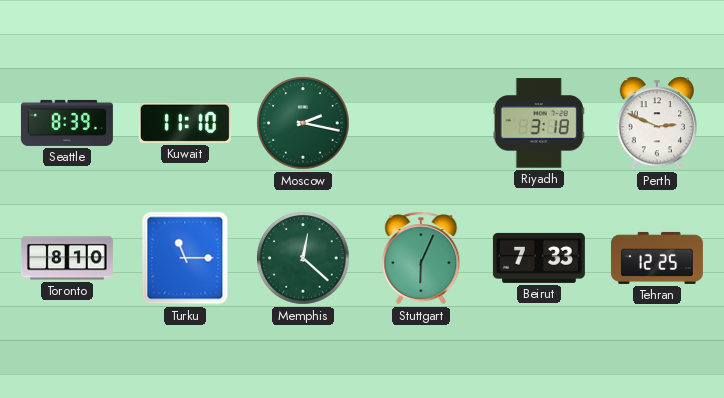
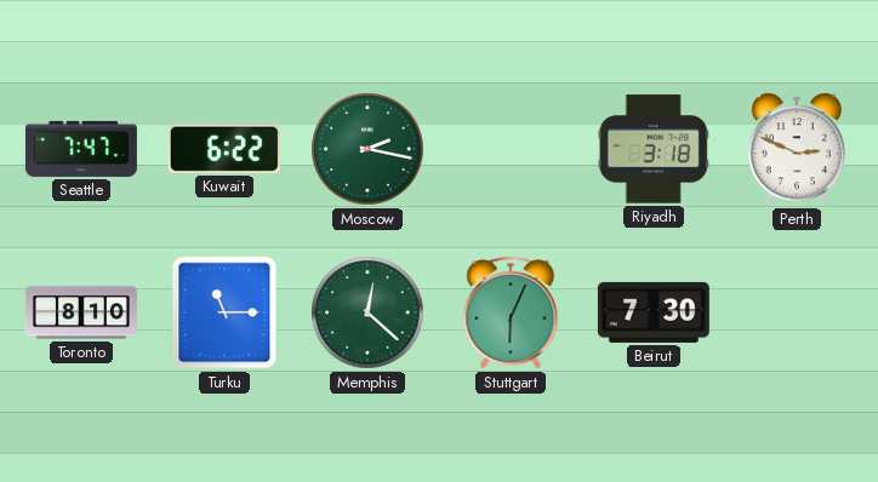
Seattle: 8:39 -> 7:47 (81, 149)
Kuwait: 11:10 -> 6:22 (224, 149)
Beirut: 7:33 -> 7:30 (654, 312)
Tehran: 12:25 -> none (657, 258)
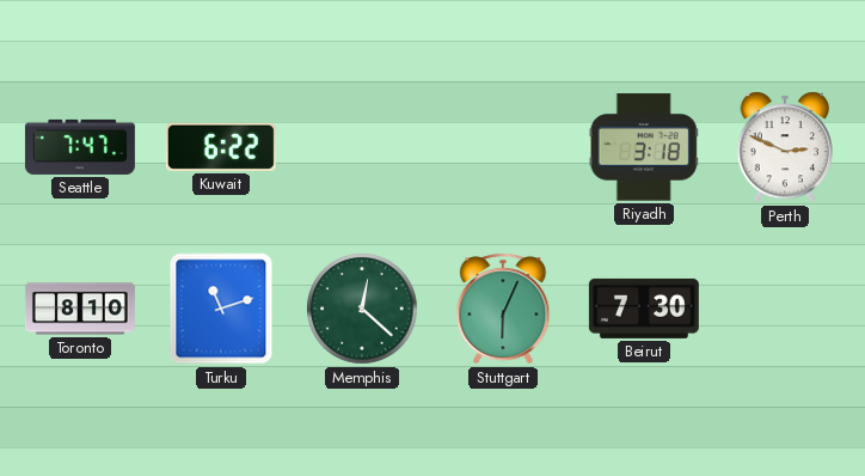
Moscow: 2:17 -> none (367, 149)
Turku: 11:15 -> 11:12 (221, 309)
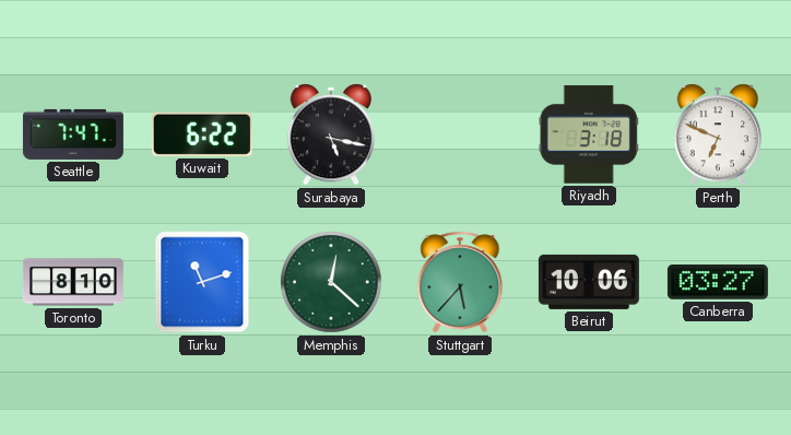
Surabaya: none -> 5:17 (330, 134)
Perth: 2:49 -> 6:49 (717, 134)
Stuttgart: 6:04 -> 5:37 (460, 282)
Beirut: 7:30 -> 10:06 (589, 282)
Canberra: none -> 03:27 (718, 282)
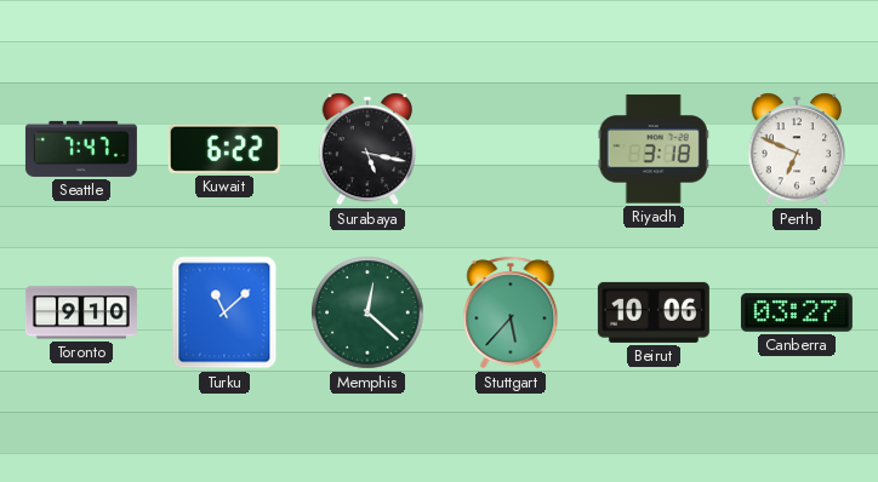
Toronto: 8:10 -> 9:10 (81, 312)
Turku: 11:12 -> 11:08 (224, 312)
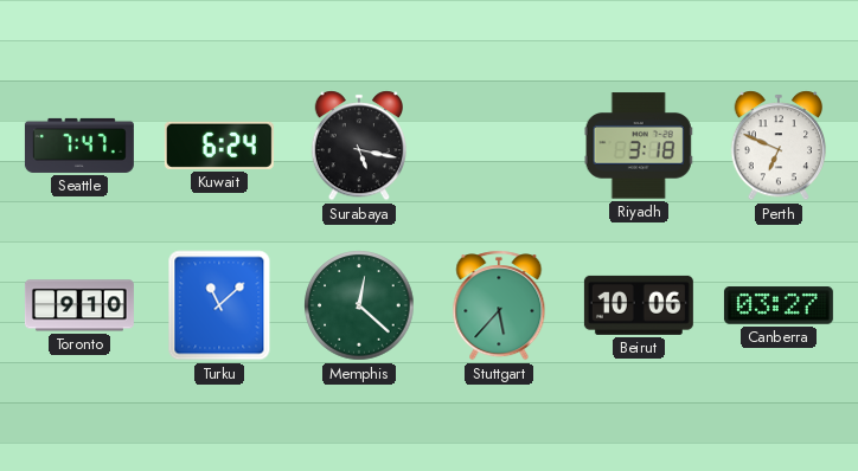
Kuwait: 6:22 -> 6:24 (219, 146)
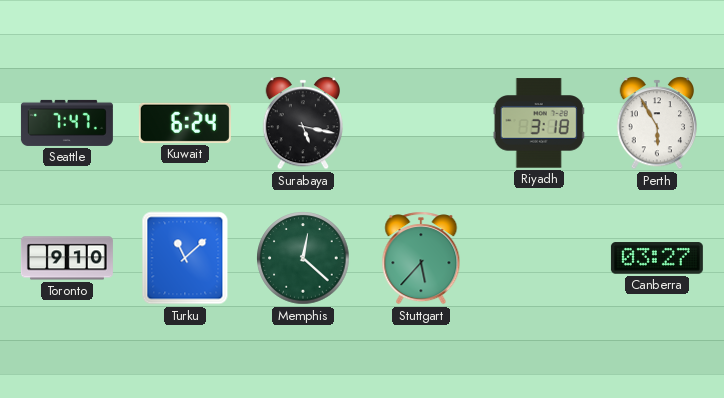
Perth: 6:49 -> 5:55 (656, 123)
Beirut: 10:06 -> none (639, 305)
